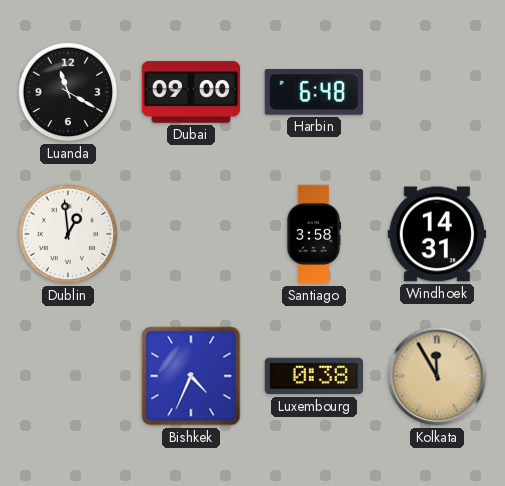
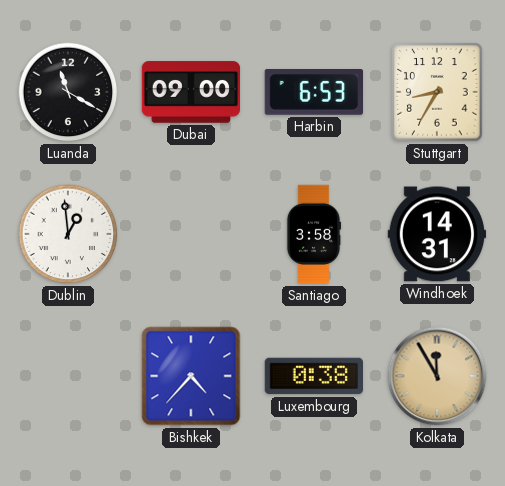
Harbin: 6:48 -> 6:53 (313, 93)
Stuttgart: none -> 8:35 (437, 92)
Bishkek: 4:34 -> 4:37 (191, 376)
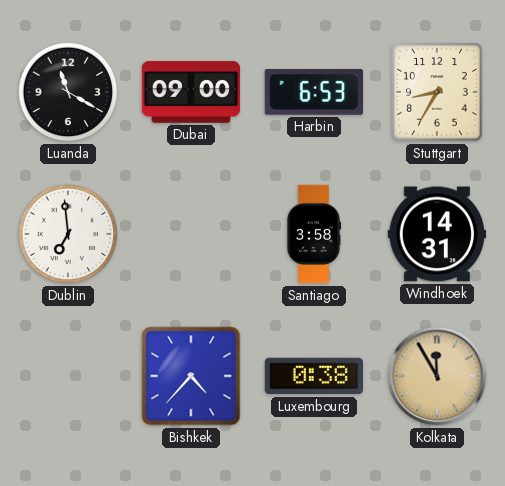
Dublin: 12:59 -> 6:59 (68, 234)
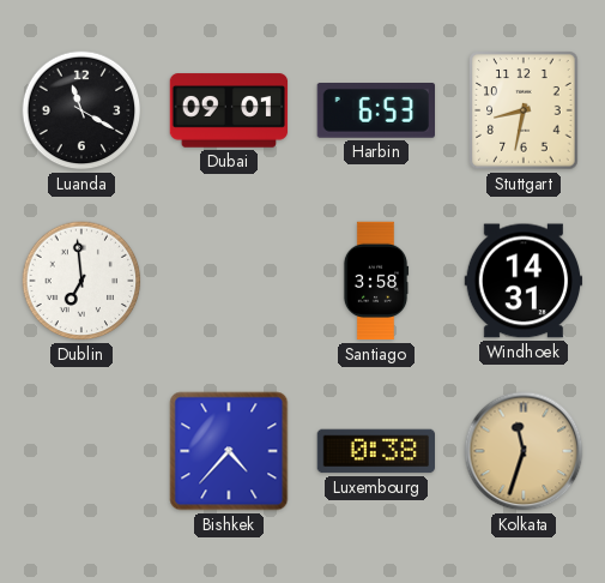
Dubai: 09:00 -> 09:01 (229, 110)
Stuttgart: 8:35 -> 8:32 (524, 110)
Kolkata: 11:55 -> 11:33 (524, 451)
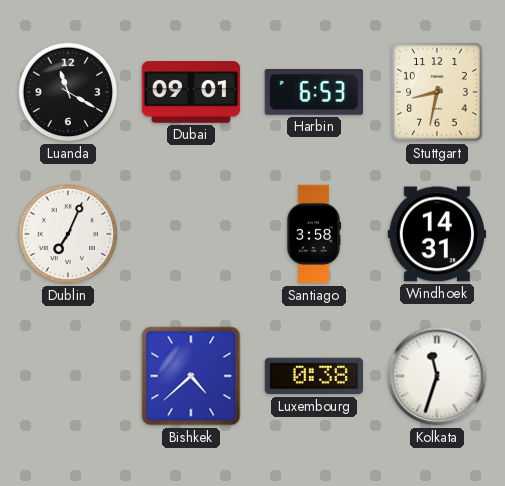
Dublin: 6:59 -> 7:04 (68, 234)
Bishkek: 4:37 -> 4:38 (191, 376)
Kolkata dial: champagne -> white (437, 376)
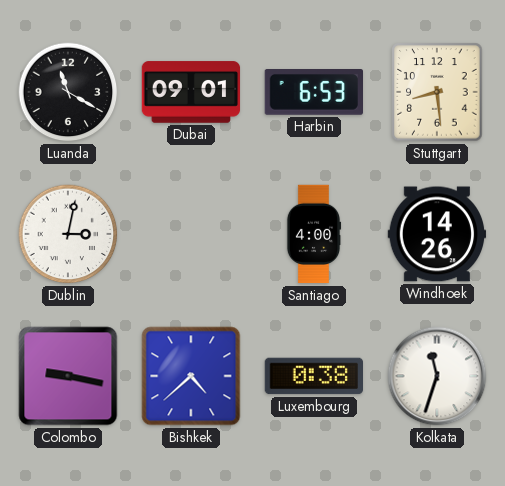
Stuttgart: 8:32 -> 8:29 (437, 92)
Dublin: 7:04 -> 3:02 (68, 234)
Santiago: 3:58 -> 4:00 (314, 234)
Windhoek: 14:31 -> 14:26 (437, 234)
Colombo: none -> 9:17 (68, 376)
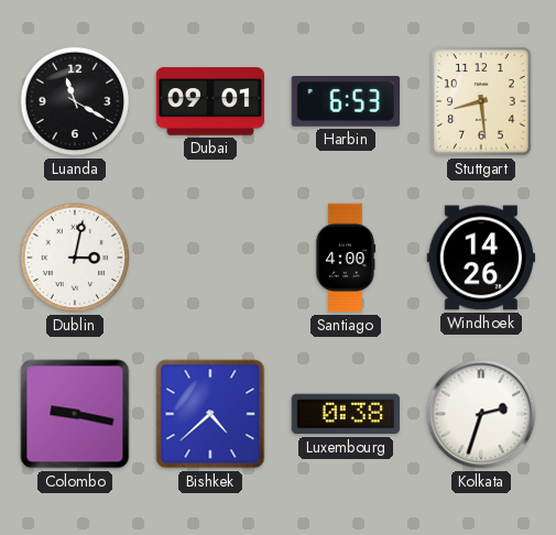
Kolkata: 11:33 -> 2:33 (481, 414)
